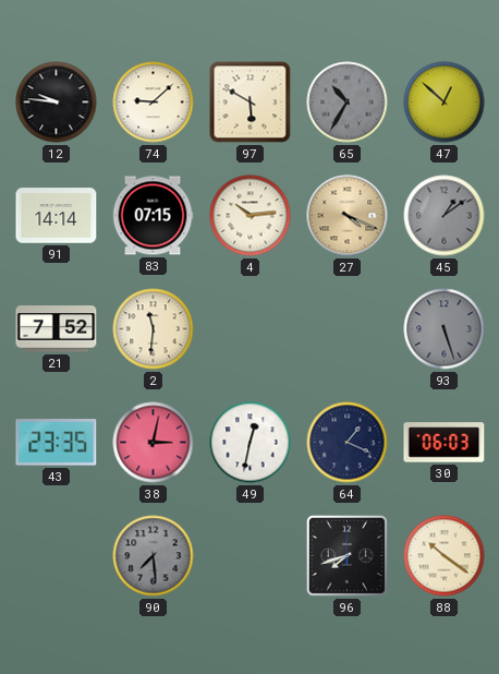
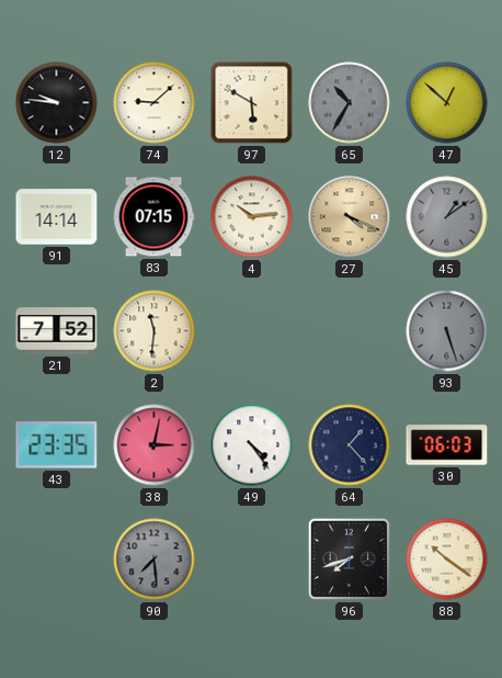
49: 12:32 -> 4:24 (252, 445)
64: 1:19 -> 1:23 (350, 445)
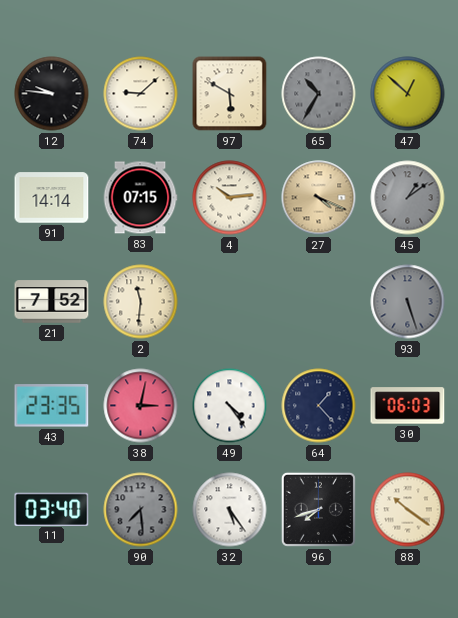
11: none -> 03:40 (52, 509)
32: none -> 5:24 (230, 510)
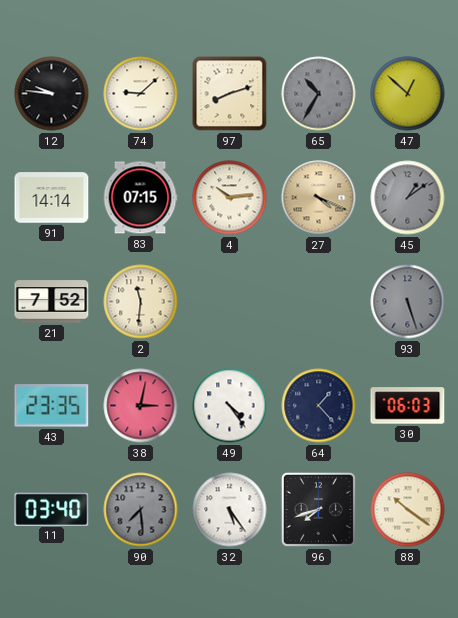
97: 5:50 -> 8:12 (230, 94)
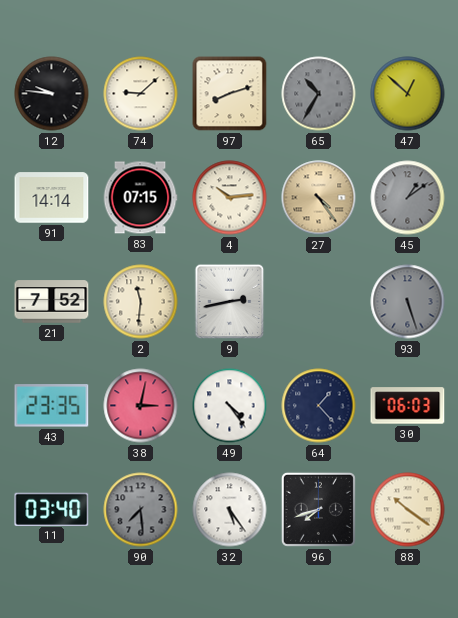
27: 4:19 -> 4:24 (319, 198)
9: none -> 2:43 (230, 302)
